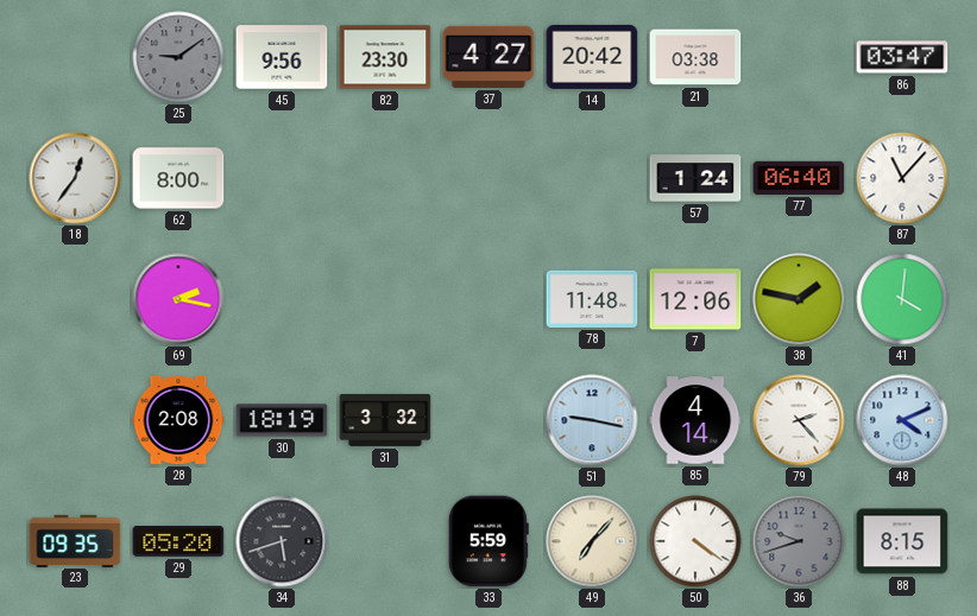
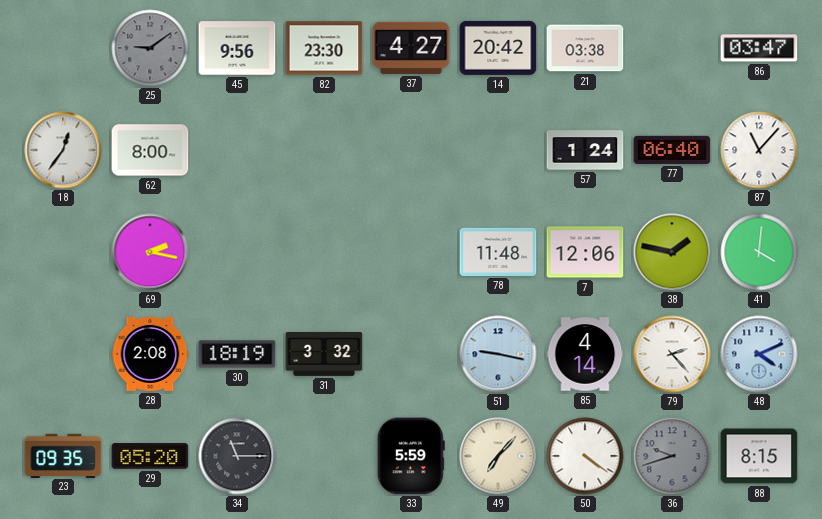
34: 5:42 -> 11:15 (237, 456)
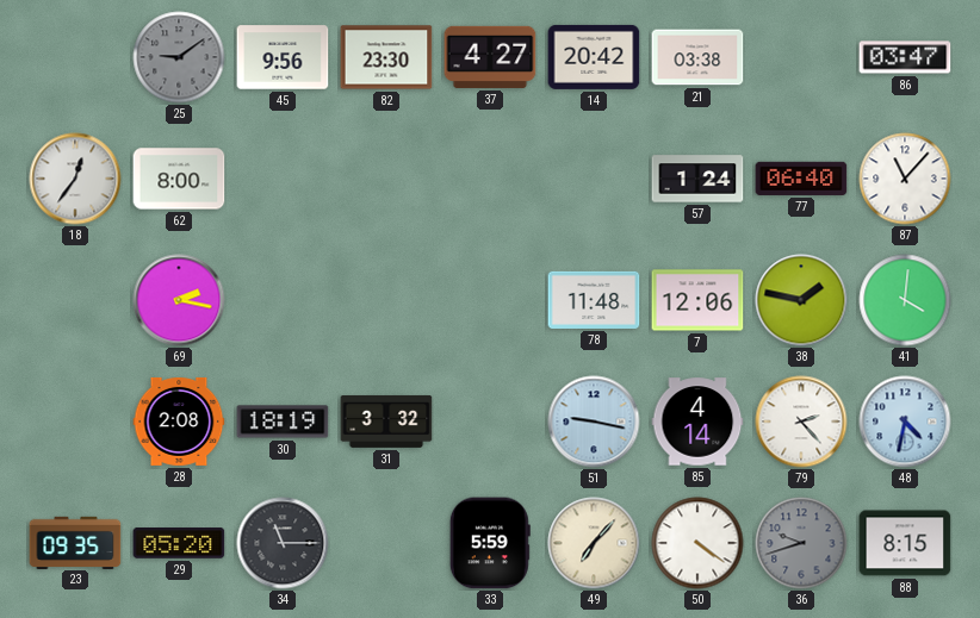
48: 4:11 -> 4:32 (905, 422)
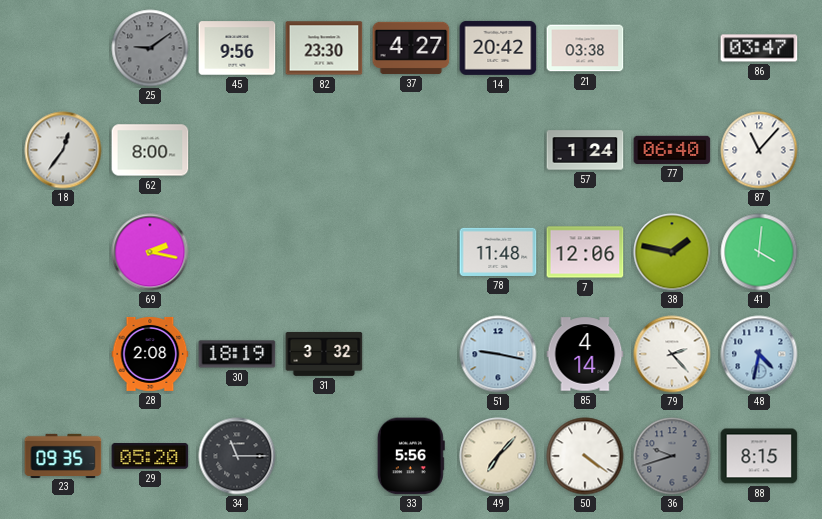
33: 5:59 -> 5:56 (411, 456)
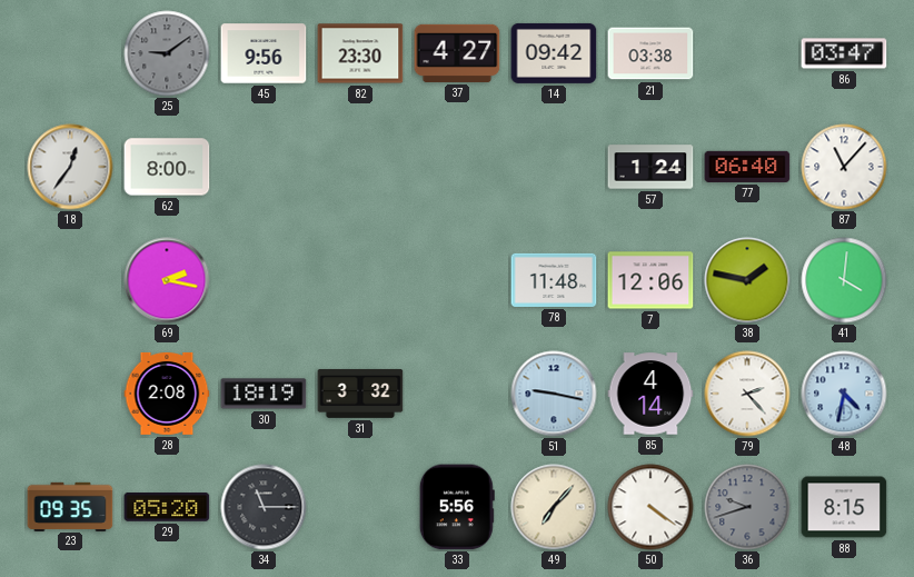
14: 20:42 -> 09:42 (554, 53)
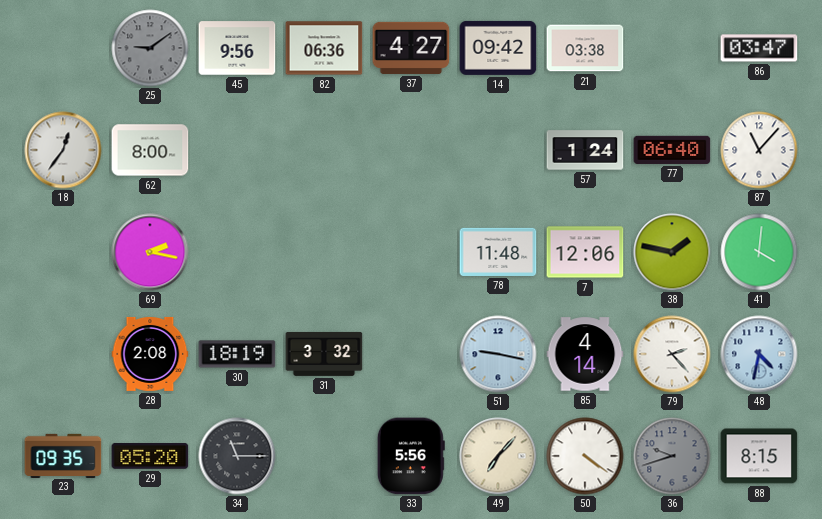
82: 23:30 -> 06:36 (324, 48)
